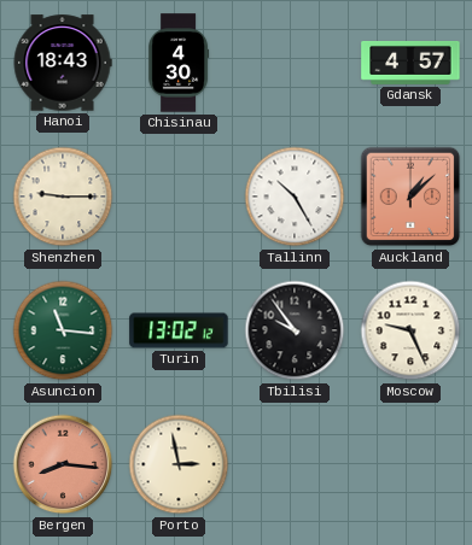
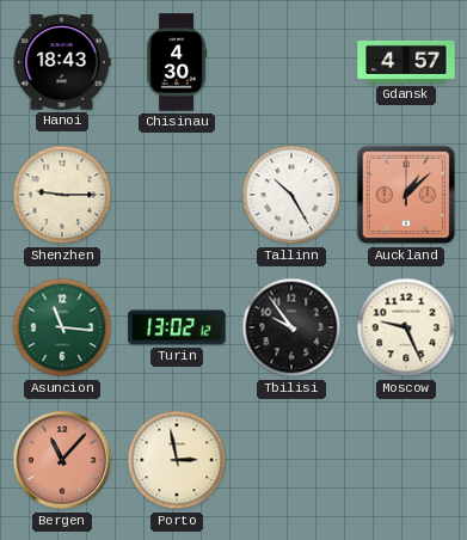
Bergen: 8:16 -> 11:07 (62, 460)
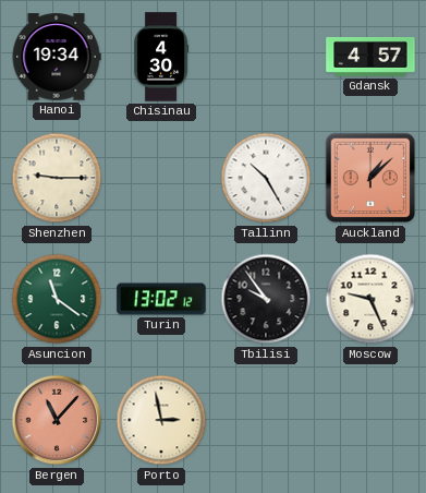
Hanoi: 18:43 -> 19:34 (57, 57)
Asuncion: 11:16 -> 11:21 (57, 299)
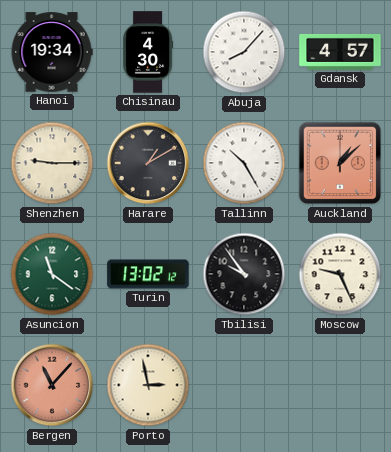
Abuja: none -> 8:07 (244, 52)
Harare: none -> 1:10 (148, 163)
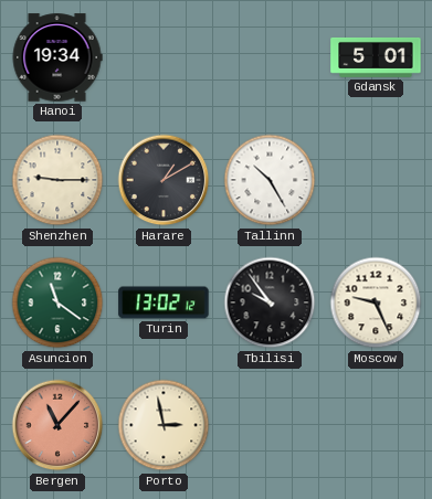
Chisinau: 4:30 -> none (148, 52)
Abuja: 8:07 -> none (244, 52)
Gdansk: 4:57 -> 5:01 (376, 57)
Auckland: 1:08 -> none (340, 163)
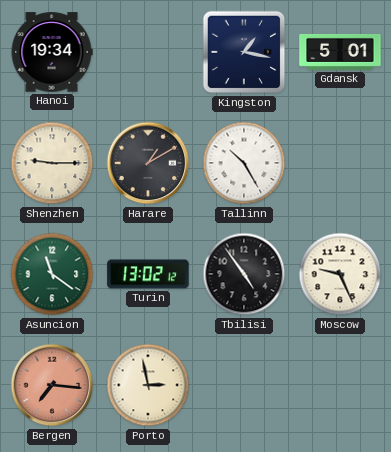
Kingston: none -> 1:17 (244, 52)
Tbilisi: 9:54 -> 4:54 (244, 274)
Bergen: 11:07 -> 7:16 (52, 385)
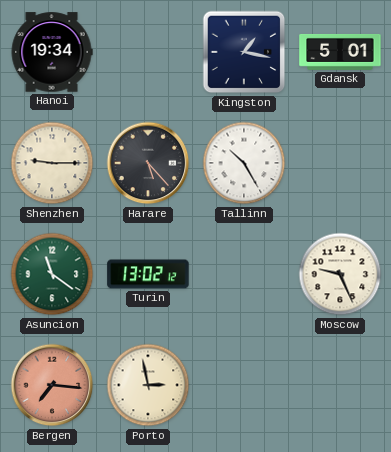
Harare: 1:10 -> 5:23 (148, 163)
Tbilisi: 4:54 -> none (244, 274)
